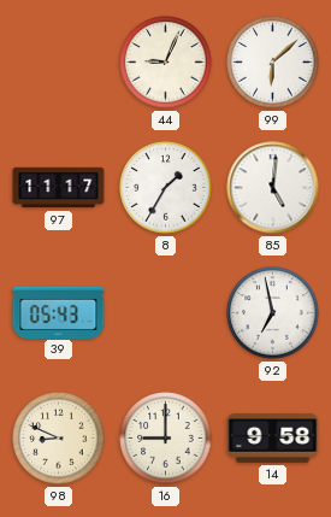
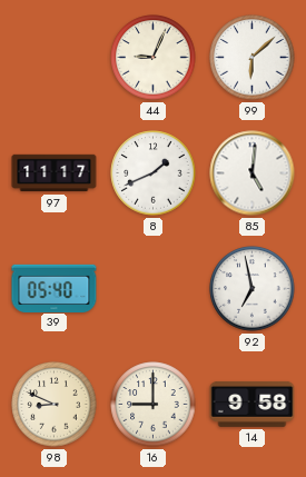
8: 1:35 -> 1:41 (154, 173)
39: 05:43 -> 05:40 (55, 288)
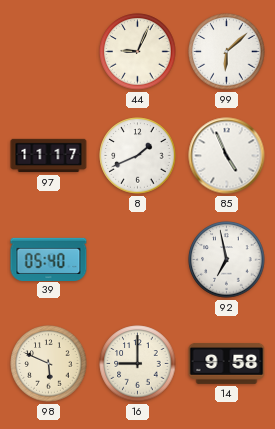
85: 5:01 -> 4:56 (227, 156)
98: 8:49 -> 5:49 (49, 364)
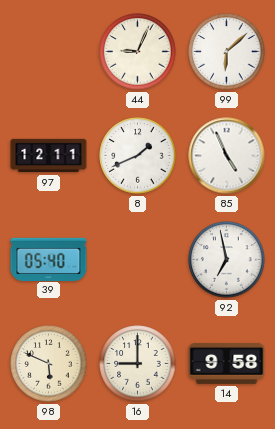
97: 11:17 -> 12:11 (49, 156)
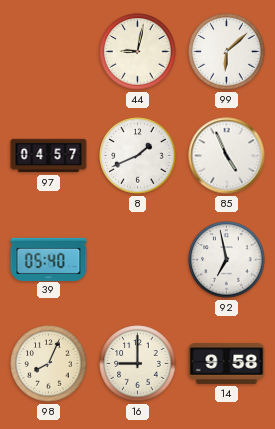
44: 9:04 -> 9:02 (138, 52)
97: 12:11 -> 04:57 (49, 156)
98: 5:49 -> 8:04 (49, 364)
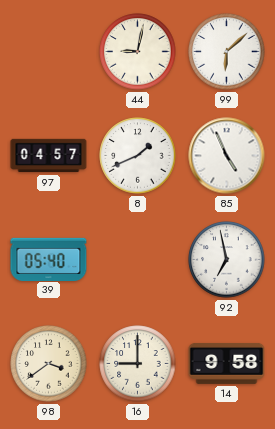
98: 8:04 -> 3:39 (49, 364)
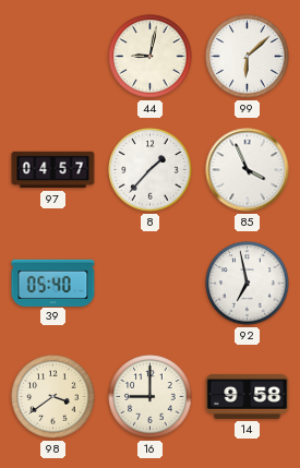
8: 1:41 -> 1:37 (151, 170)
85: 4:56 -> 3:56 (248, 170)
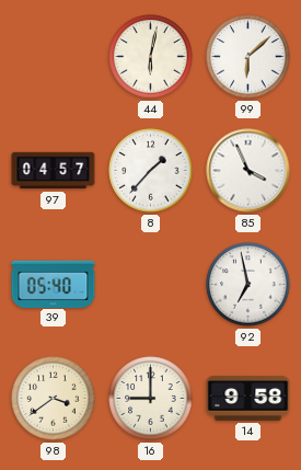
44: 9:02 -> 6:02 (151, 57)
